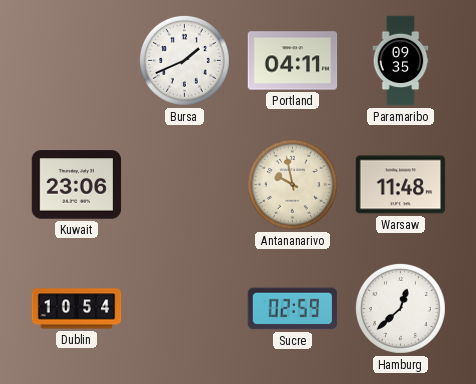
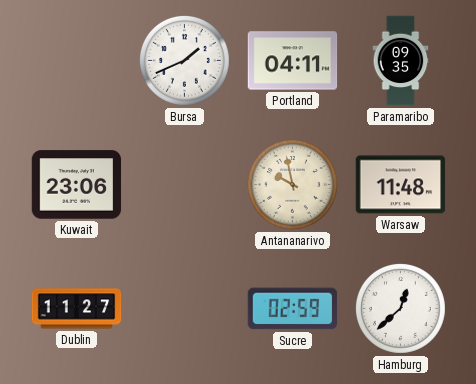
Dublin: 10:54 -> 11:27 (77, 309)
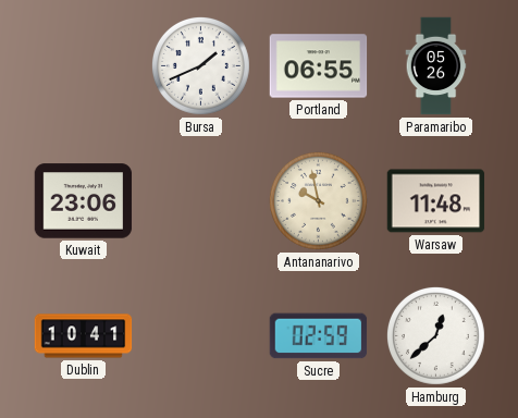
Portland: 04:11 -> 06:55 (319, 66)
Paramaribo: 09:35 -> 05:26 (436, 66)
Dublin: 11:27 -> 10:41 (84, 336)
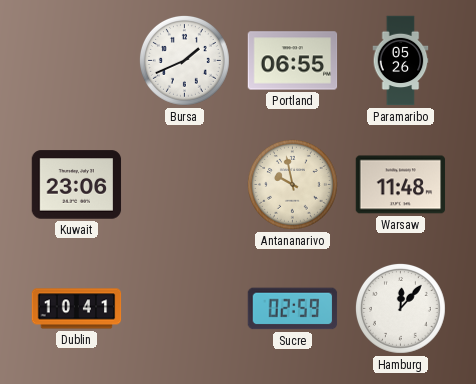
Hamburg: 12:38 -> 12:07 (400, 308)
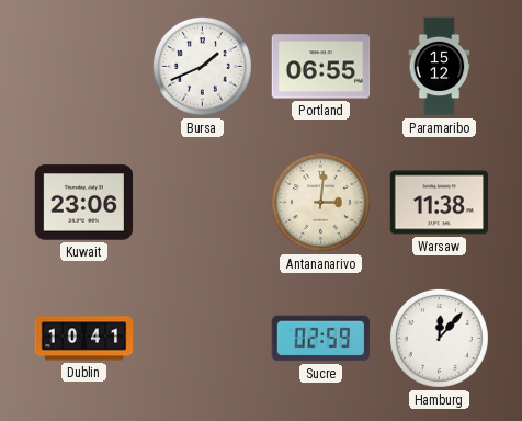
Paramaribo: 05:26 -> 15:12 (440, 67)
Antananarivo: 9:58 -> 3:01 (320, 202)
Warsaw: 11:48 -> 11:38 (440, 203)
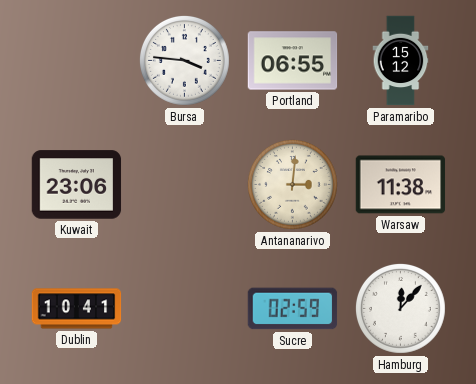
Bursa: 1:41 -> 3:46 (184, 60)
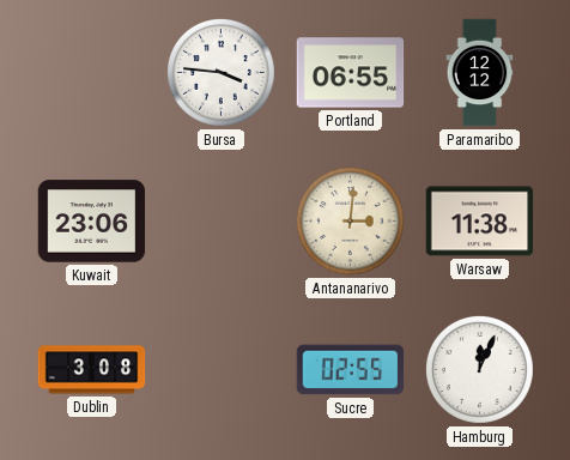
Paramaribo: 15:12 -> 12:12 (480, 73)
Dublin: 10:41 -> 3:08 (92, 370)
Sucre: 02:59 -> 02:55 (351, 370)
Hamburg: 12:07 -> 12:04 (479, 369)
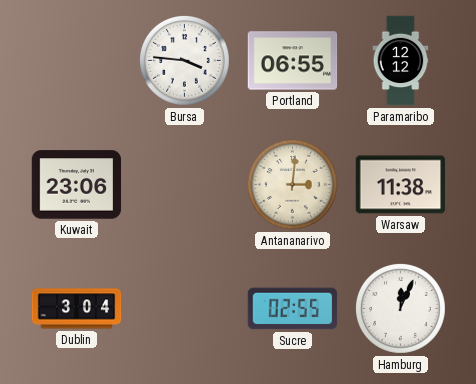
Dublin: 3:08 -> 3:04 (77, 309)
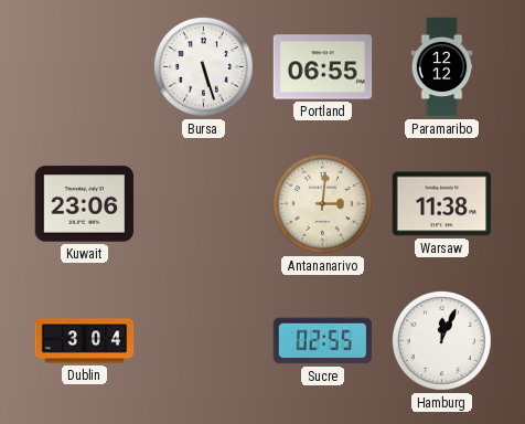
Bursa: 3:46 -> 5:27 (203, 66)
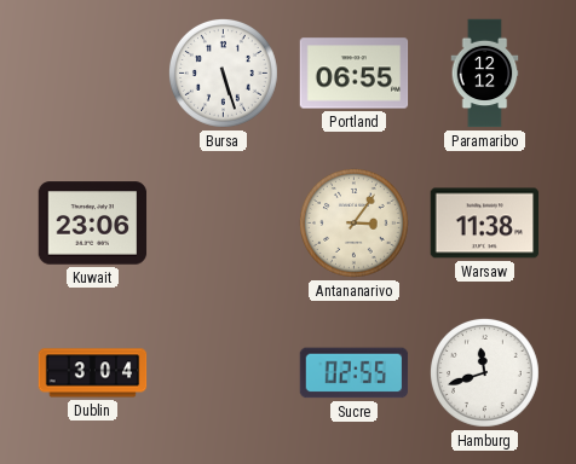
Antananarivo: 3:01 -> 3:06 (353, 222)
Hamburg: 12:04 -> 11:42 (484, 372)
